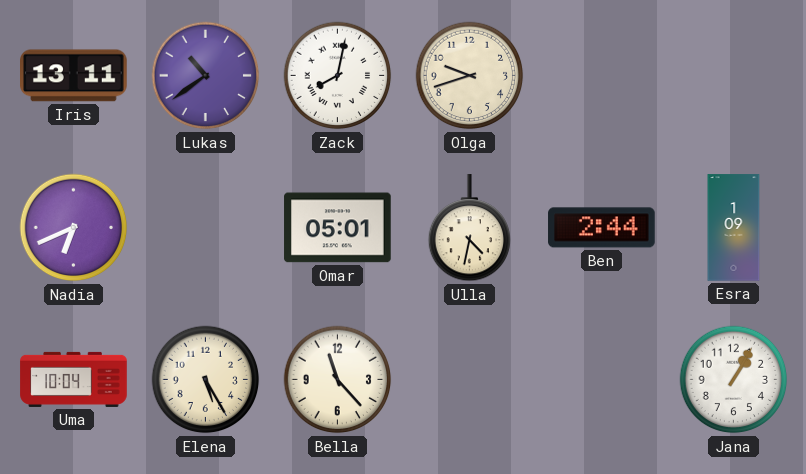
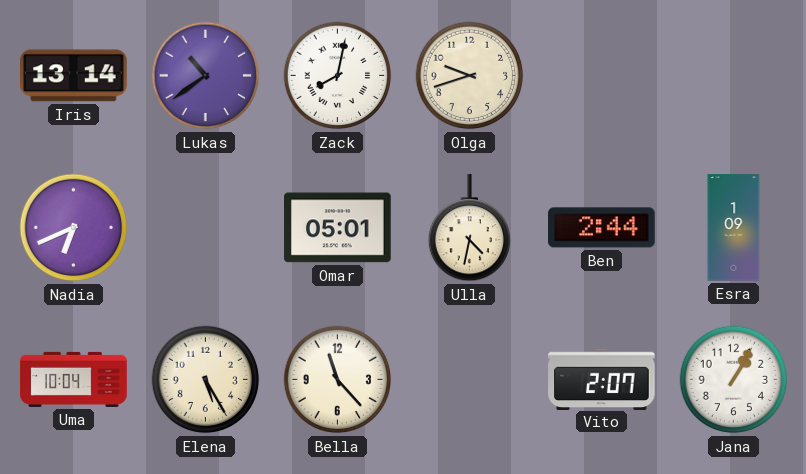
Iris: 13:11 -> 13:14 (74, 76)
Vito: none -> 2:07 (602, 379)
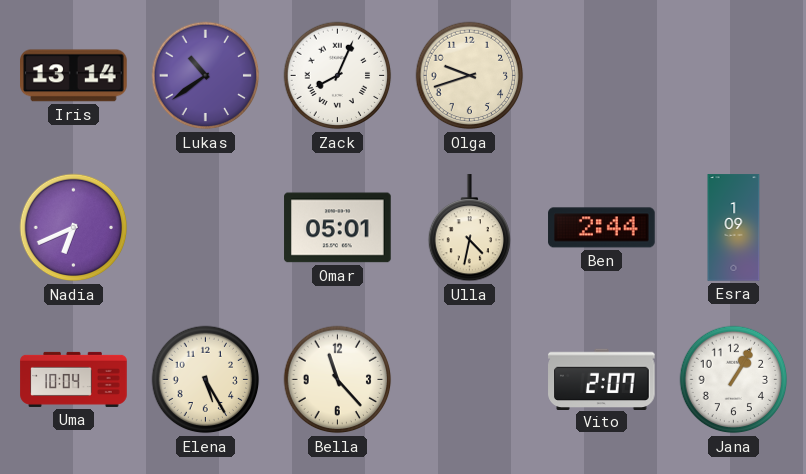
Zack: 8:02 -> 8:04 (338, 76)
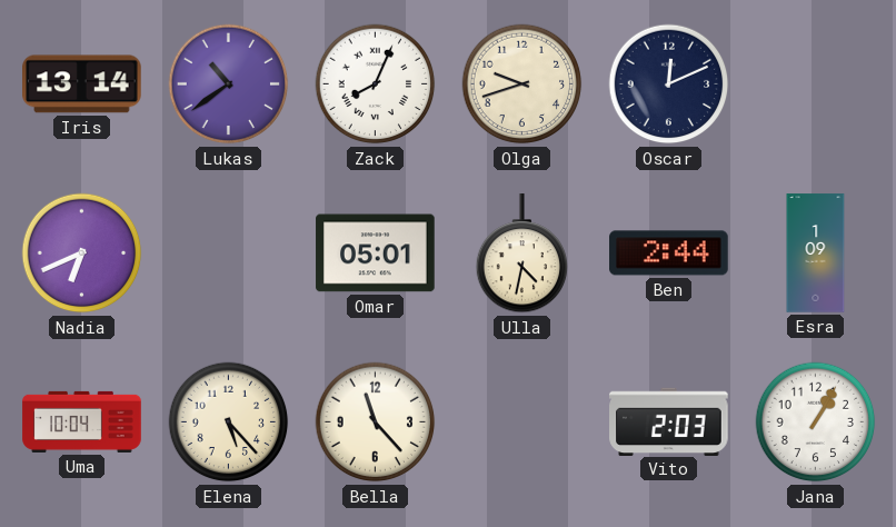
Oscar: none -> 12:11 (669, 84)
Elena: 5:25 -> 5:23 (229, 422)
Vito: 2:07 -> 2:03 (669, 421)
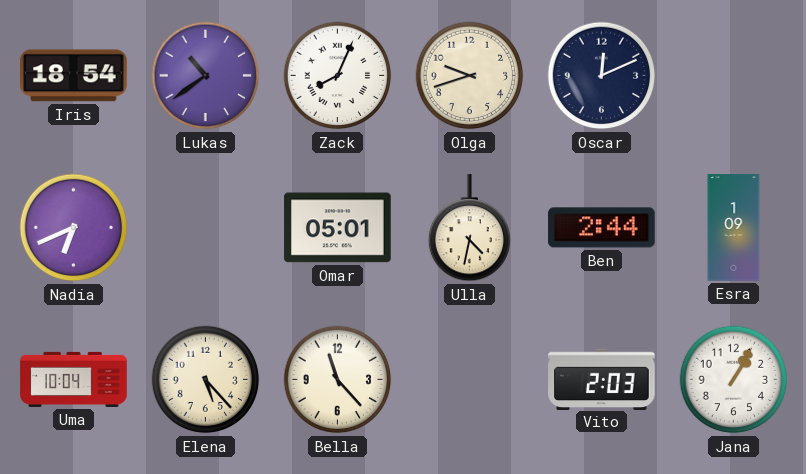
Iris: 13:14 -> 18:54 (74, 76)
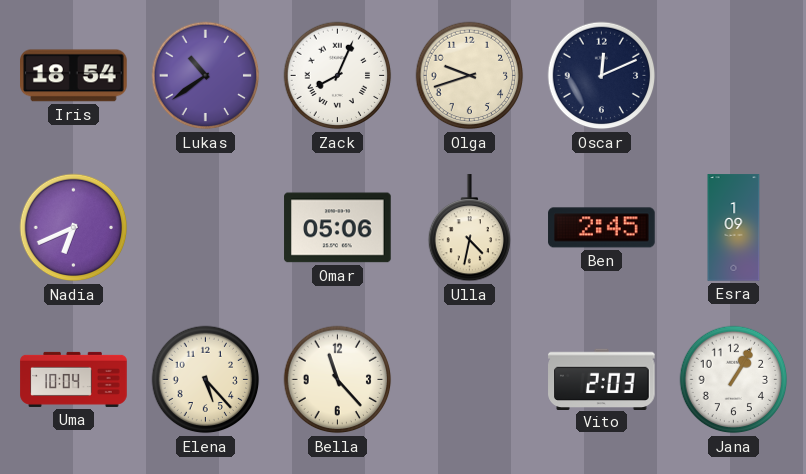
Omar: 05:01 -> 05:06 (338, 228)
Ben: 2:44 -> 2:45 (602, 228)
